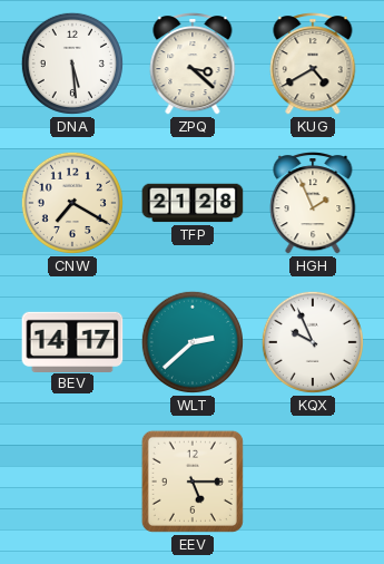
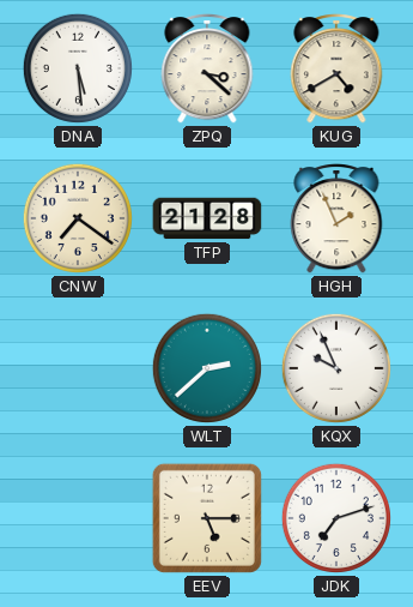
CNW: 7:20 -> 7:21 (78, 218)
BEV: 14:17 -> none (72, 341)
JDK: none -> 7:12 (336, 518)
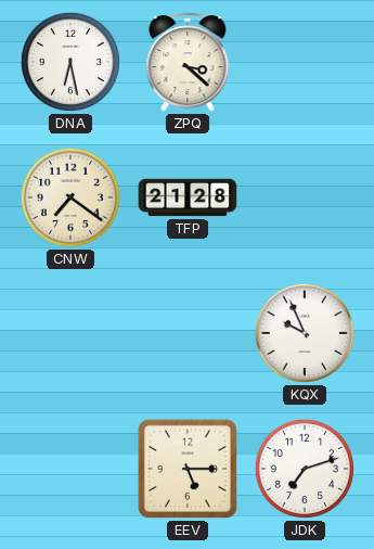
DNA: 5:29 -> 6:28 (70, 62)
KUG: 4:40 -> none (336, 68)
HGH: 1:56 -> none (336, 218)
WLT: 2:38 -> none (207, 368)
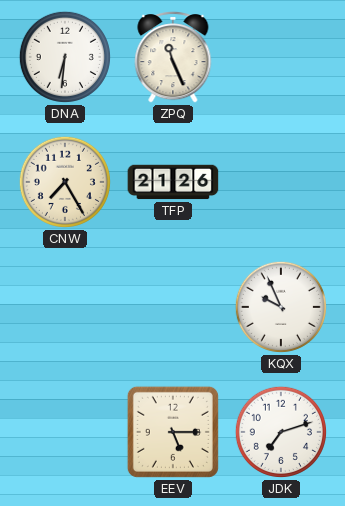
DNA: 6:28 -> 6:31 (65, 57)
ZPQ: 3:22 -> 11:26 (173, 57)
CNW: 7:21 -> 7:25 (65, 182)
TFP: 21:28 -> 21:26 (173, 182)
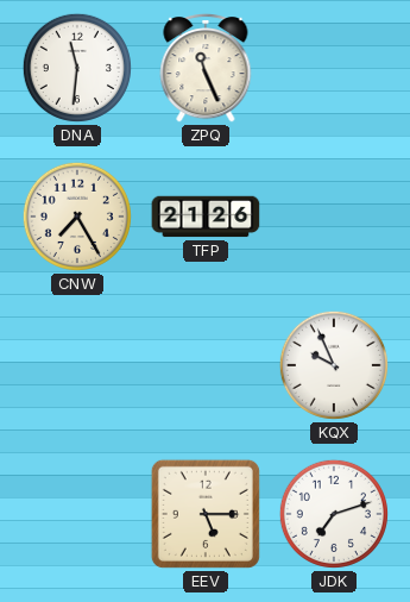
DNA: 6:31 -> 11:31 (77, 68)
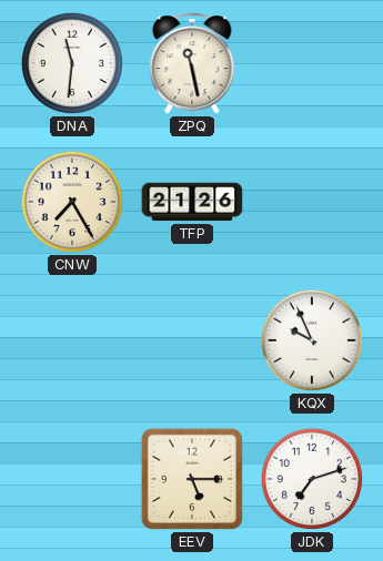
ZPQ: 11:26 -> 11:28 (192, 63)
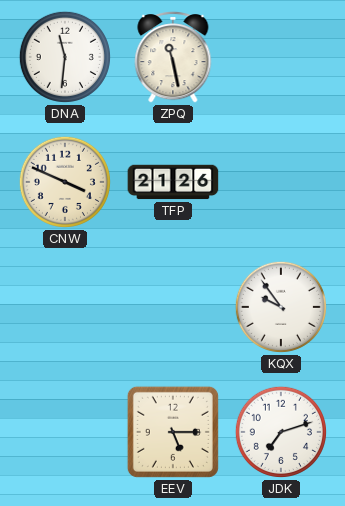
CNW: 7:25 -> 3:49 (65, 182)
KQX: 9:56 -> 9:54 (281, 307)
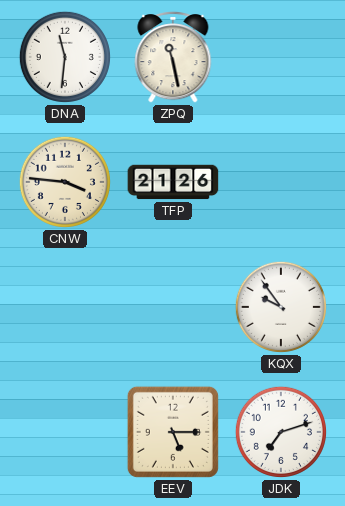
CNW: 3:49 -> 3:46 (65, 182)
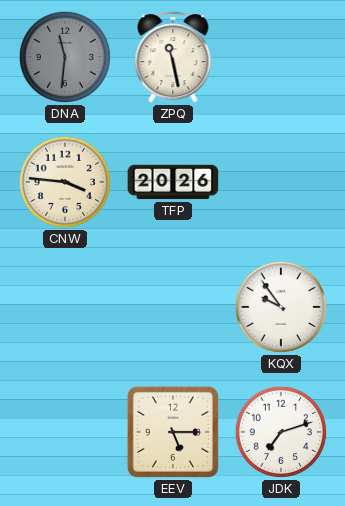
DNA dial: white -> grey (65, 57)
TFP: 21:26 -> 20:26 (173, 182)
